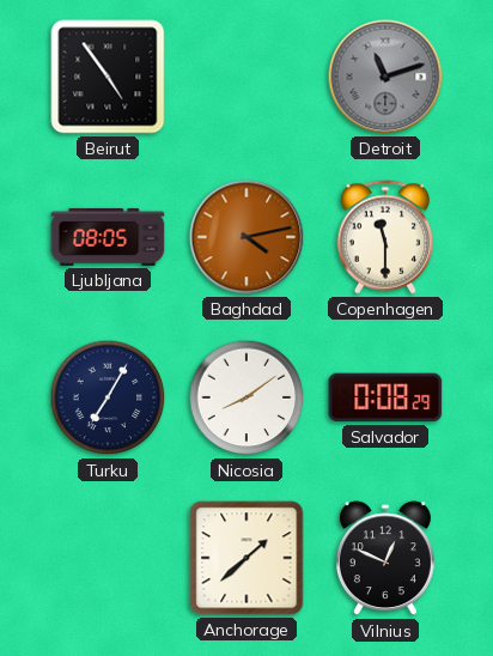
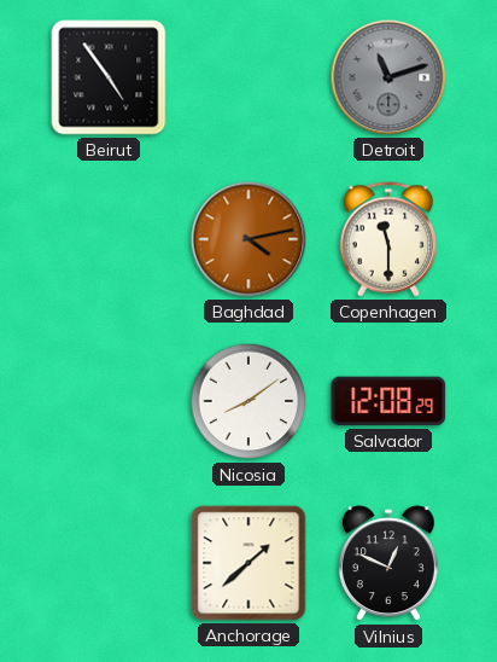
Ljubljana: 08:05 -> none (108, 237)
Turku: 7:05 -> none (108, 397)
Salvador: 0:08 -> 12:08 (388, 401)
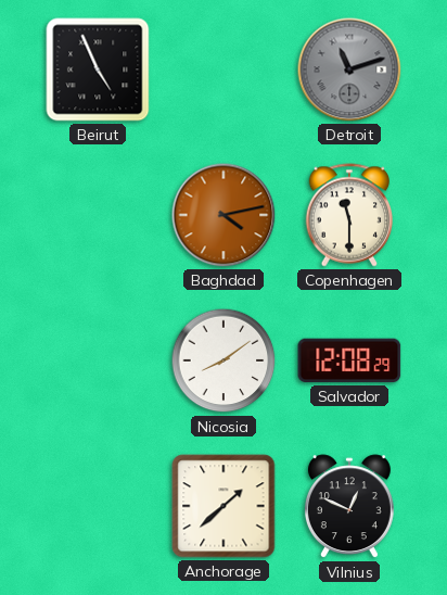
Beirut: 4:54 -> 4:56 (98, 69)
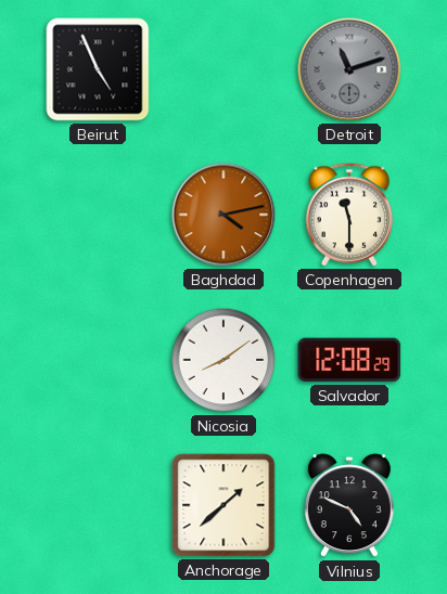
Vilnius: 12:49 -> 4:49 (349, 506)
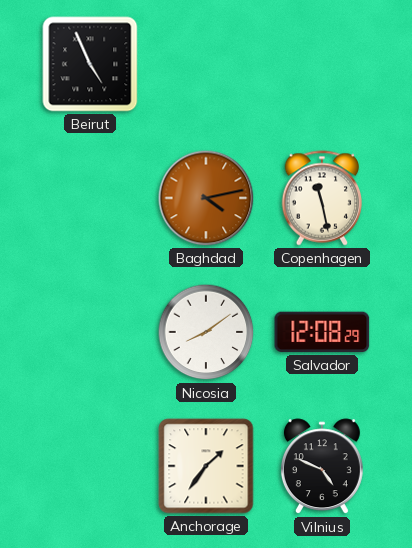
Detroit: 11:12 -> none (349, 69)
Copenhagen: 11:30 -> 11:28 (322, 198)
Anchorage: 1:38 -> 1:36 (206, 466)
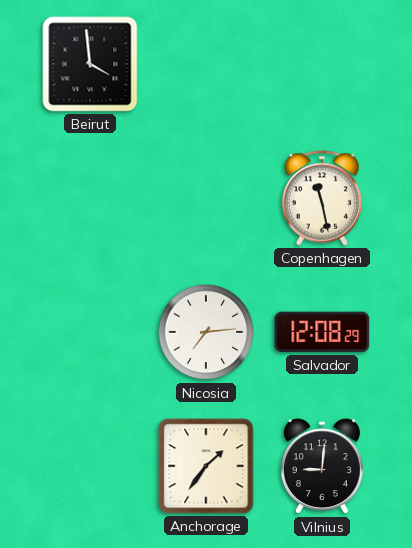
Beirut: 4:56 -> 3:59 (90, 64)
Baghdad: 4:13 -> none (206, 198)
Nicosia: 8:09 -> 7:14 (206, 332)
Vilnius: 4:49 -> 9:01 (322, 467)
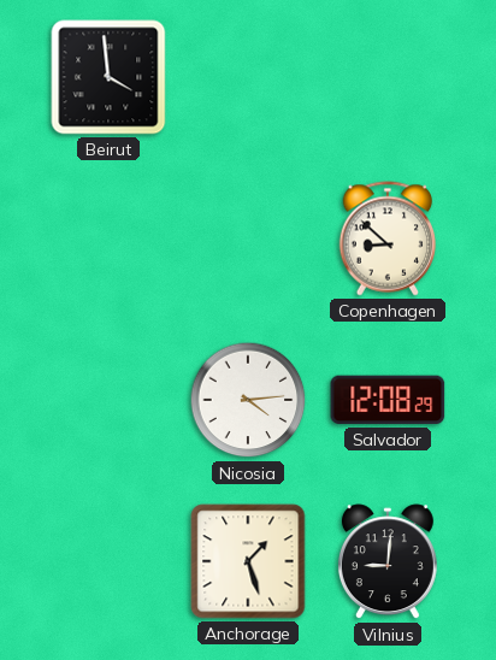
Copenhagen: 11:28 -> 8:52 (388, 238)
Nicosia: 7:14 -> 4:14 (248, 400)
Anchorage: 1:36 -> 1:27 (248, 561)
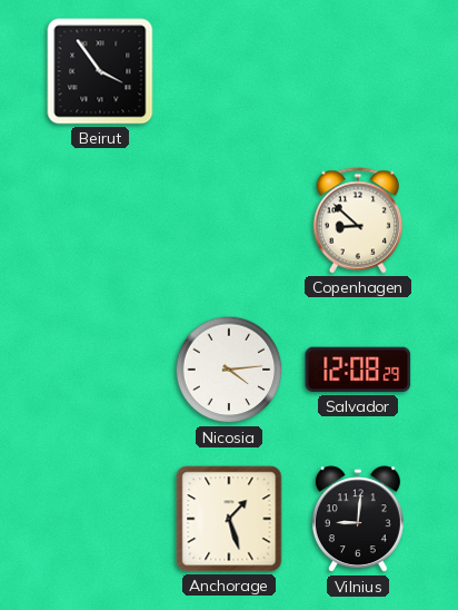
Beirut: 3:59 -> 3:54 (100, 71)
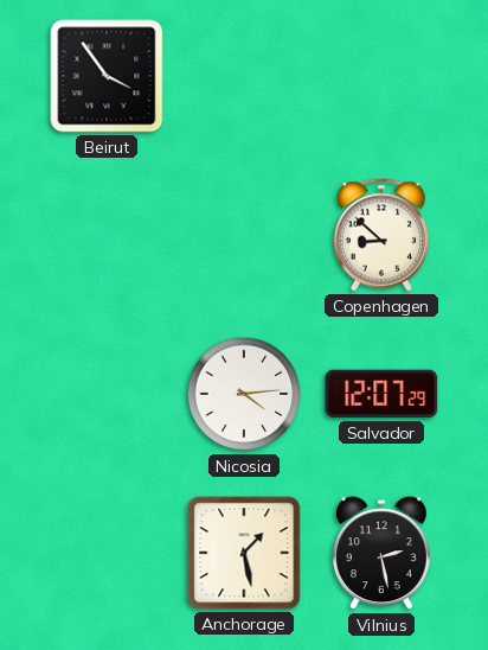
Salvador: 12:08 -> 12:07 (381, 394)
Anchorage: 1:27 -> 1:28 (244, 553)
Vilnius: 9:01 -> 2:28 (381, 554)
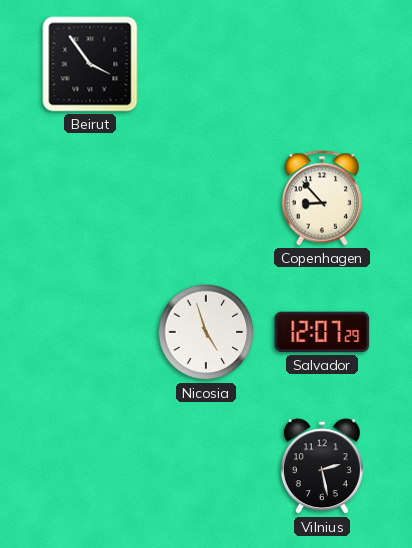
Copenhagen: 8:52 -> 8:53 (322, 198)
Nicosia: 4:14 -> 4:57 (206, 332)
Anchorage: 1:28 -> none (244, 553)
